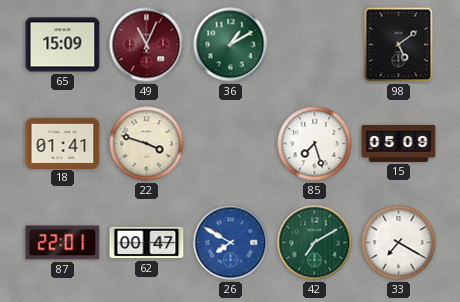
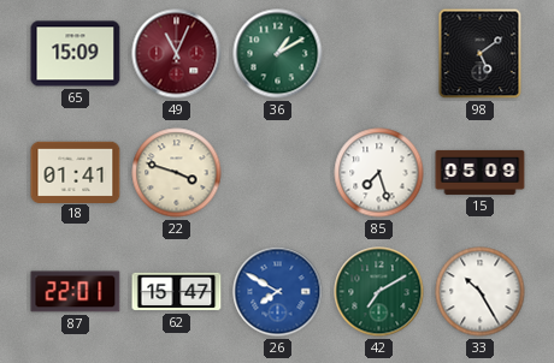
62: 00:47 -> 15:47 (177, 292)
33: 7:20 -> 10:25 (481, 292)
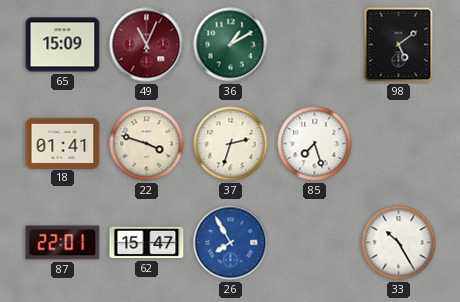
37: none -> 2:33 (231, 144)
15: 05:09 -> none (481, 172)
26: 7:50 -> 7:55 (231, 243)
42: 7:10 -> none (379, 292)
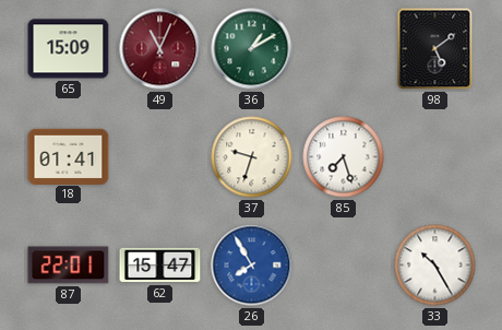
22: 3:48 -> none (147, 144)
37: 2:33 -> 9:33 (252, 157)
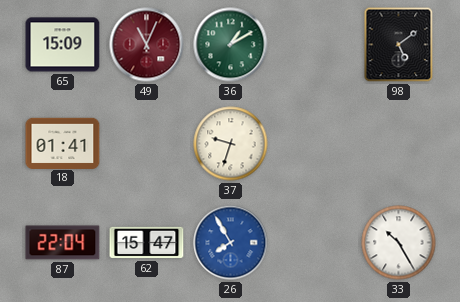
85: 7:27 -> none (344, 157)
87: 22:01 -> 22:04 (63, 243)
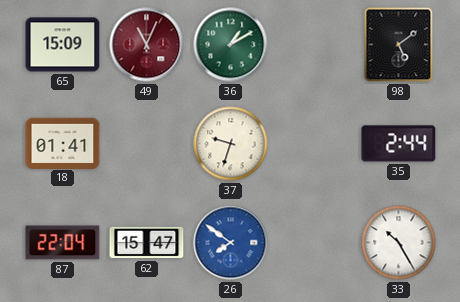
35: none -> 2:44 (399, 144)
26: 7:55 -> 7:51 (231, 243)
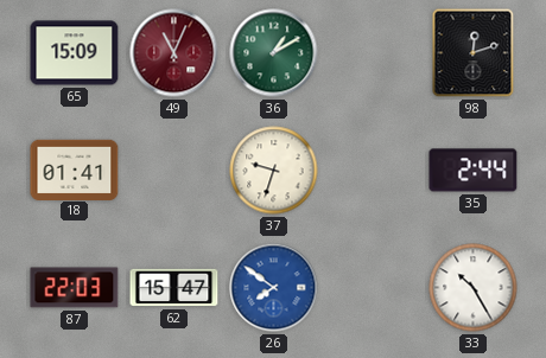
98: 5:09 -> 12:12 (474, 53)
87: 22:04 -> 22:03 (75, 288)
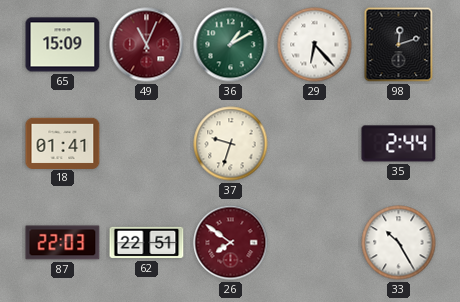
29: none -> 6:23 (315, 45)
62: 15:47 -> 22:51 (147, 243)
26 dial: blue -> burgundy (231, 243)
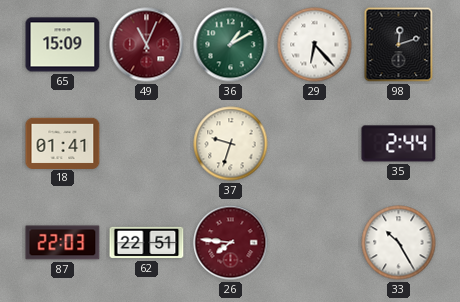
26: 7:51 -> 7:46 (231, 243)
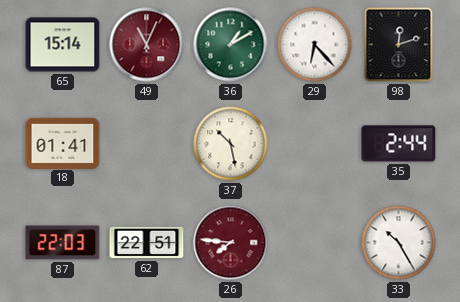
65: 15:09 -> 15:14 (63, 45)
37: 9:33 -> 10:28 (231, 144)
